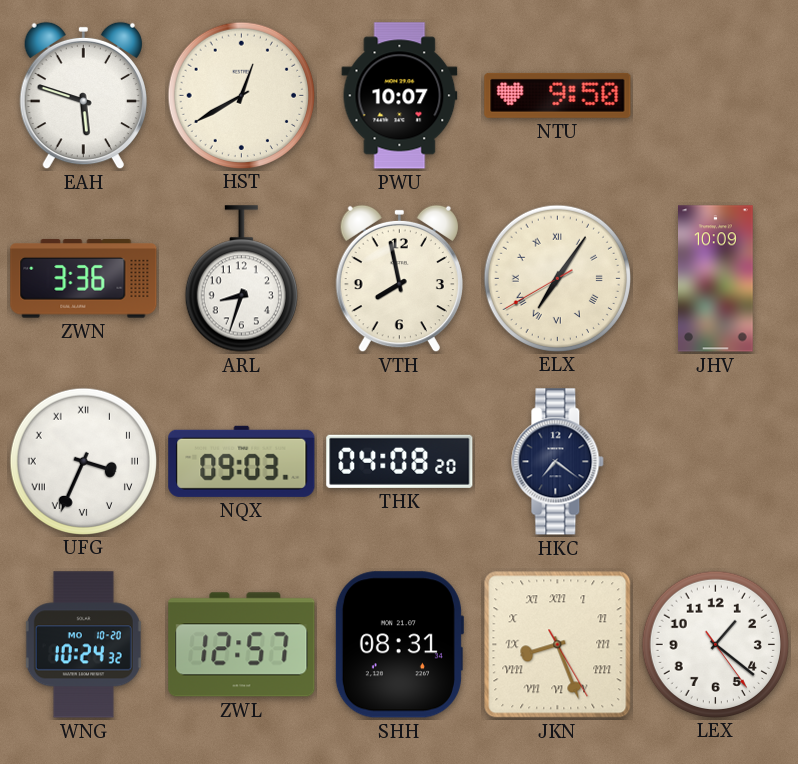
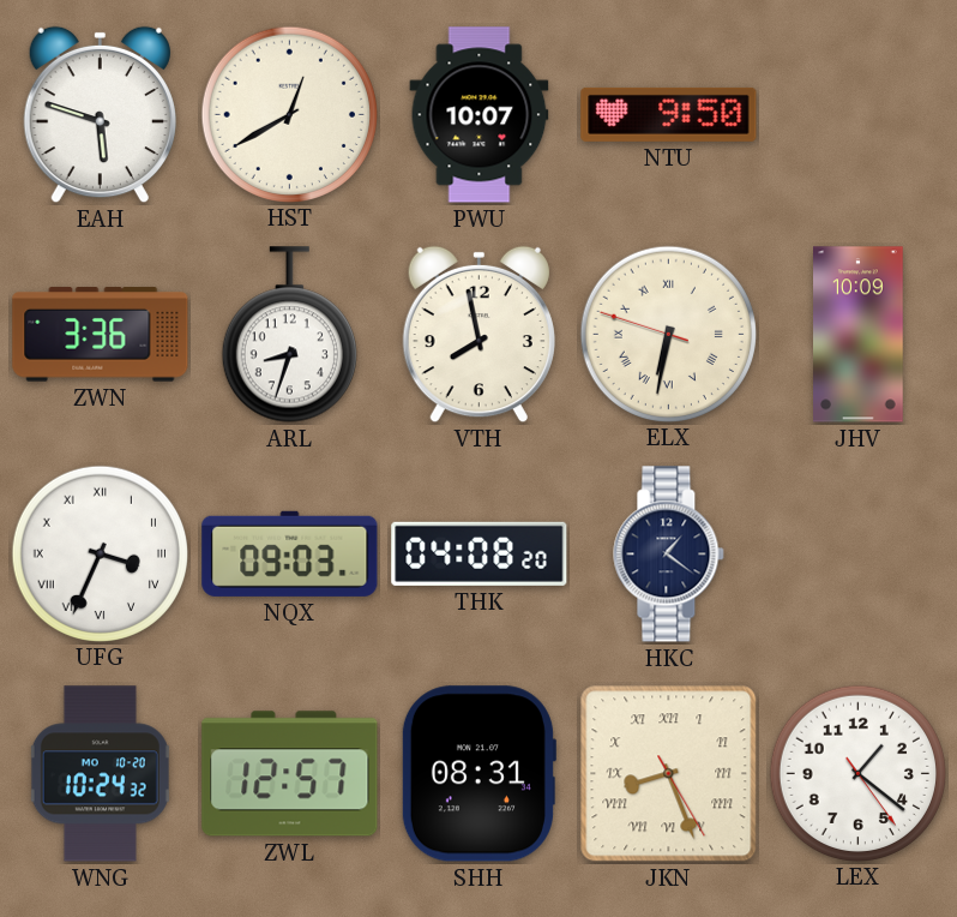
ELX: 7:05 -> 6:31 (668, 334)
HKC: 7:21 -> 1:21 (669, 555)
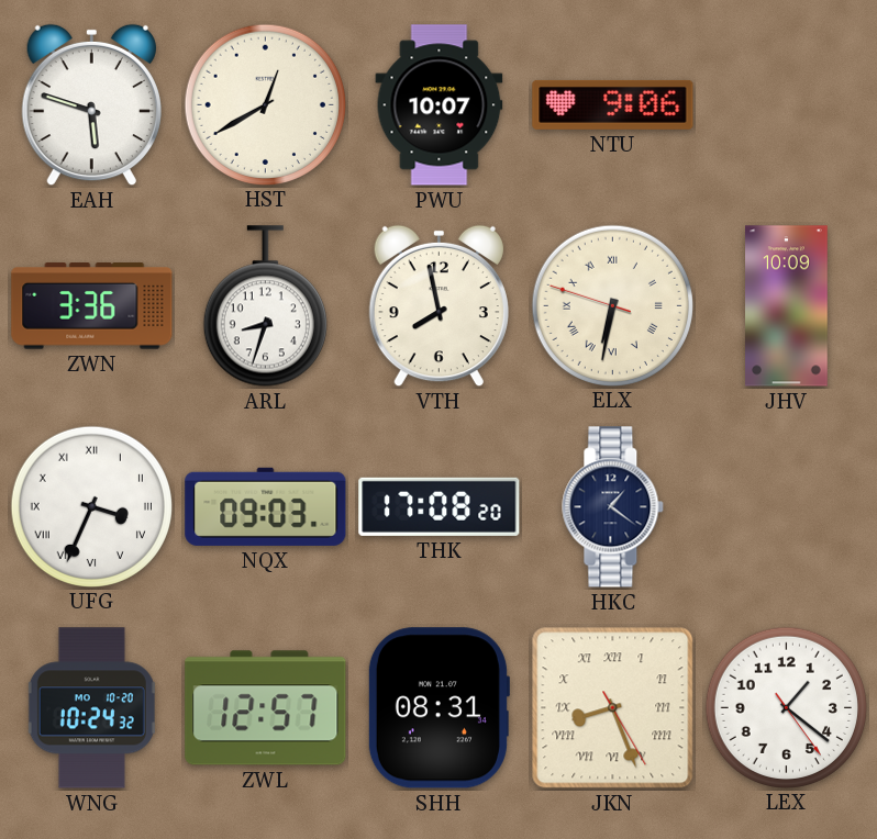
NTU: 9:50 -> 9:06 (613, 104)
THK: 04:08 -> 17:08 (440, 506)
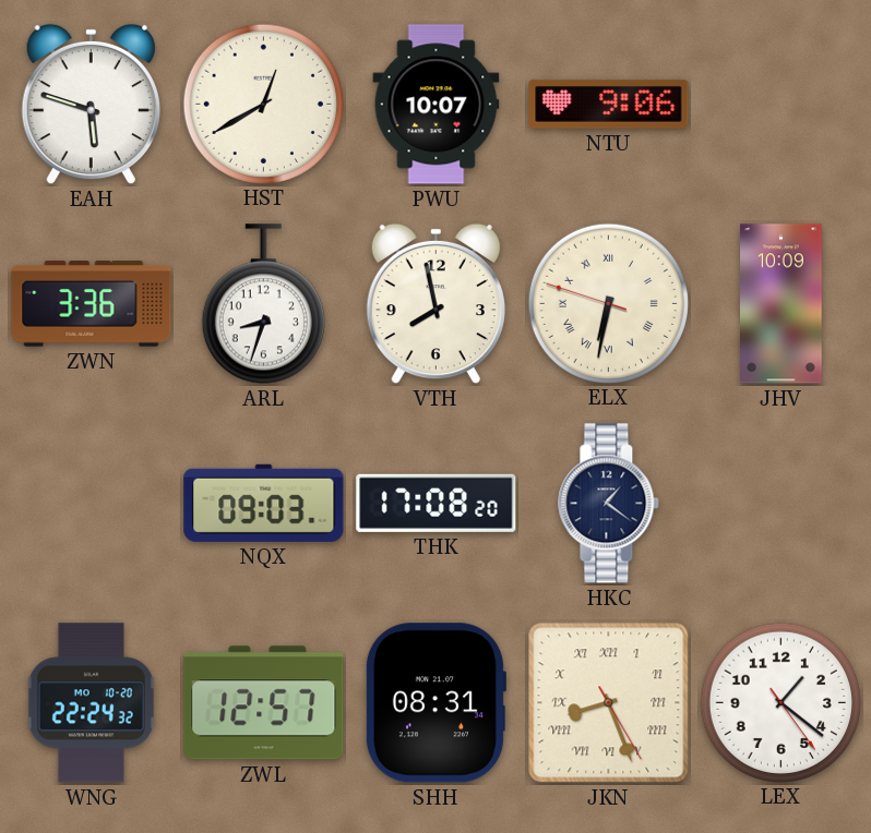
UFG: 3:34 -> none (91, 506)
WNG: 10:24 -> 22:24 (91, 703)
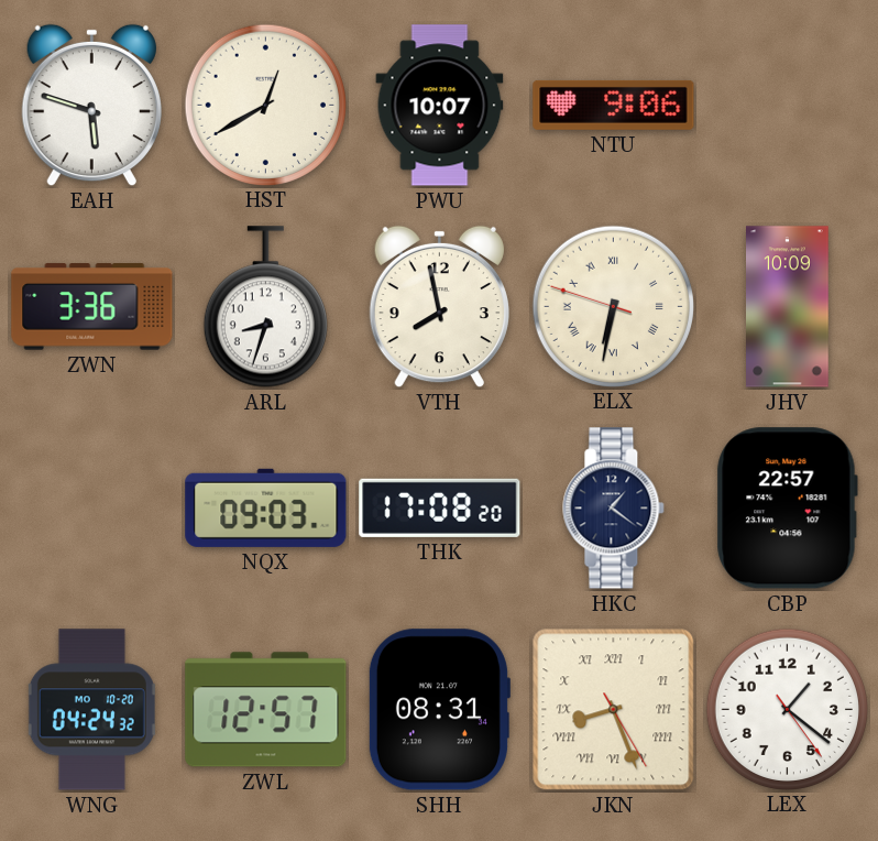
CBP: none -> 22:57 (787, 509)
WNG: 22:24 -> 04:24 (91, 710)
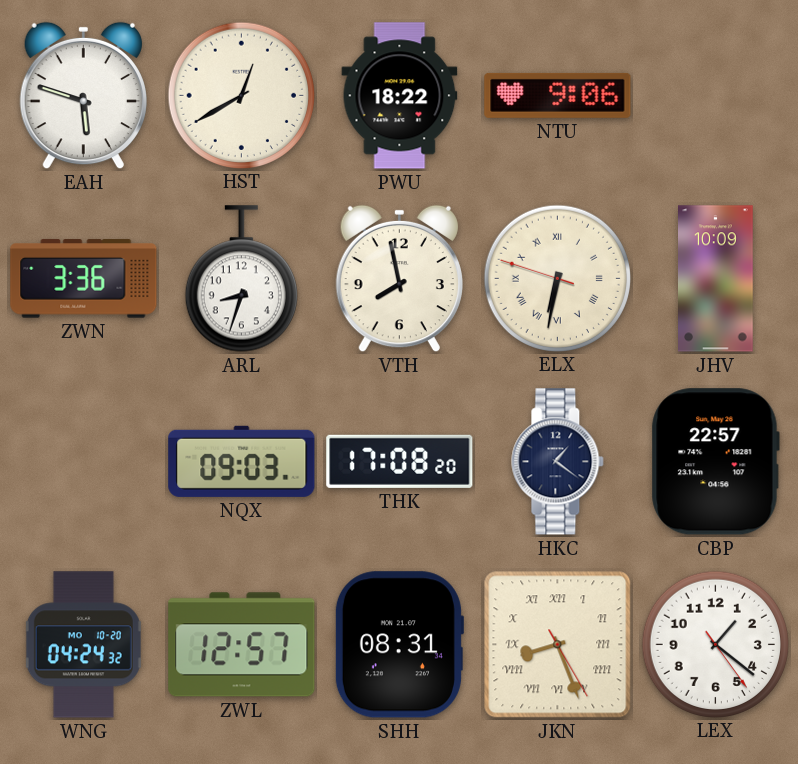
PWU: 10:07 -> 18:22 (400, 96)
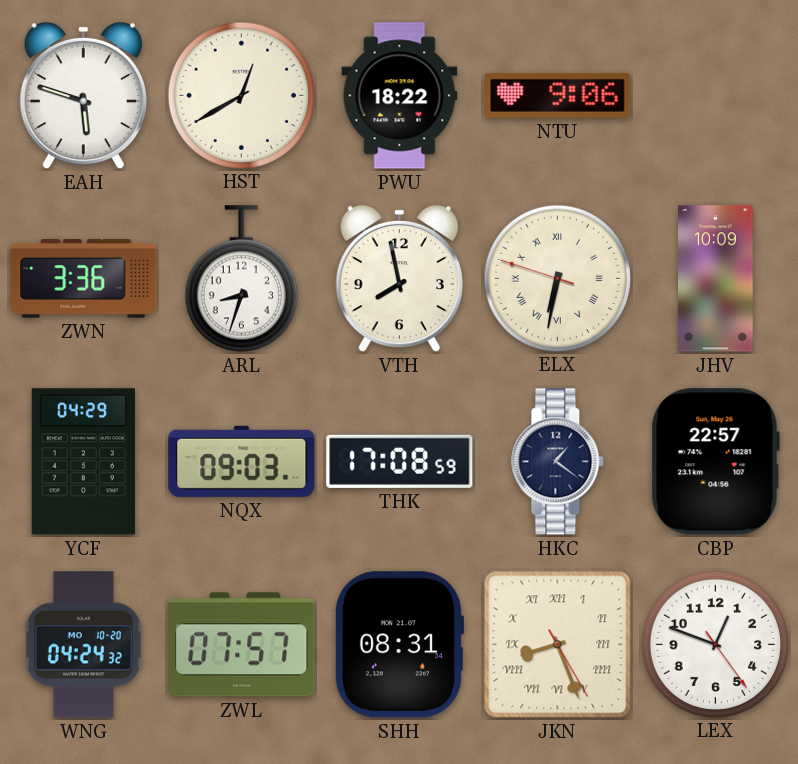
YCF: none -> 04:29 (83, 462)
THK: 17:08:20 -> 17:08:59 (400, 461)
ZWL: 12:57 -> 07:57 (242, 645)
LEX: 1:21 -> 12:48 (715, 644)
